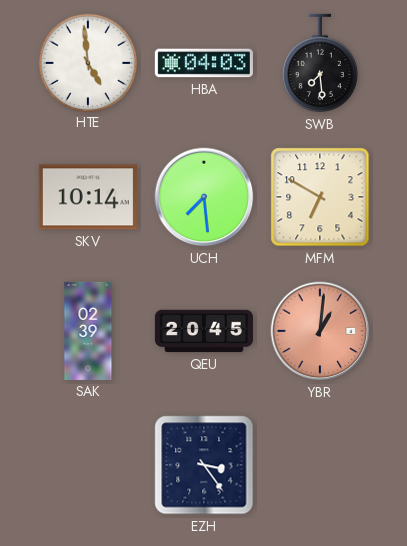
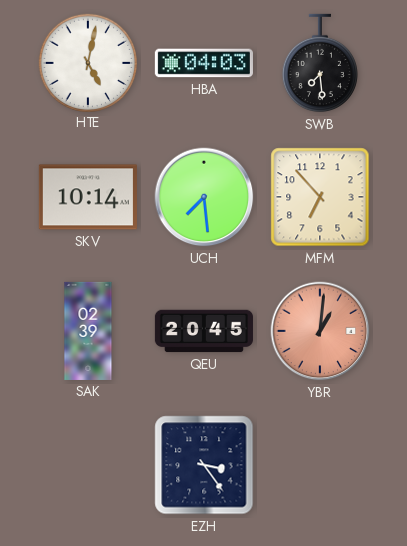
HTE: 4:59 -> 5:02 (87, 62)
MFM: 6:50 -> 6:53 (320, 197)
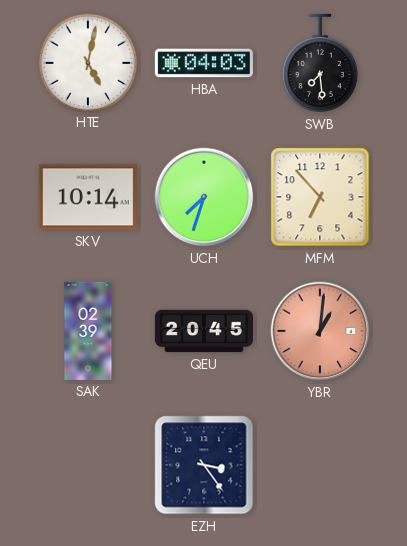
UCH: 7:29 -> 7:33 (204, 197)
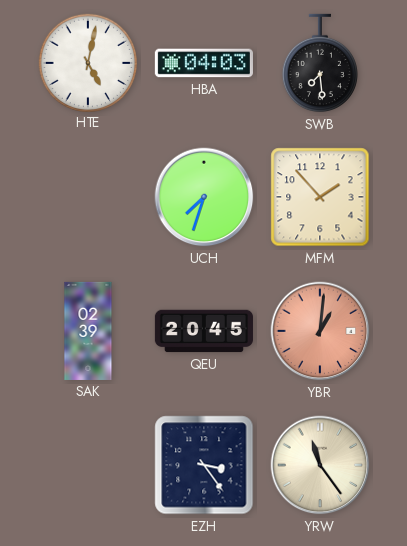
SKV: 10:14 -> none (88, 197)
MFM: 6:53 -> 1:53 (320, 197)
YRW: none -> 11:24 (320, 465)
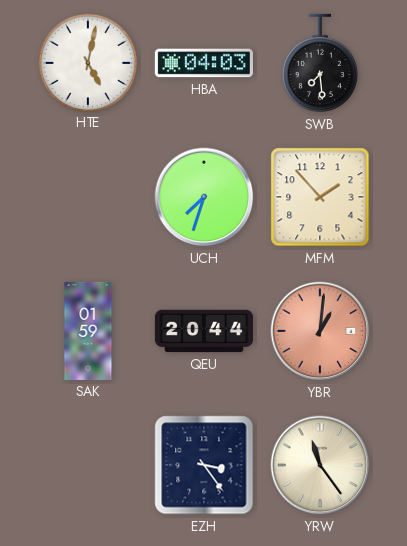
SAK: 02:39 -> 01:59 (88, 331)
QEU: 20:45 -> 20:44 (204, 331)
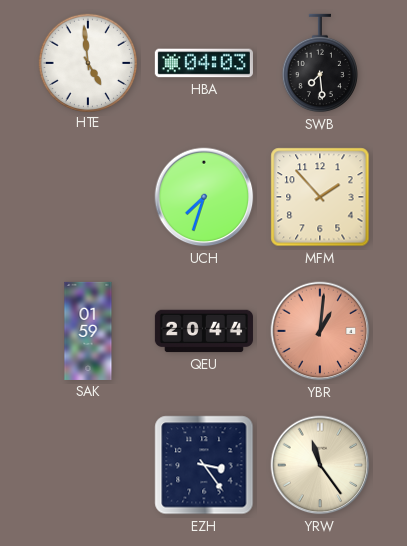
HTE: 5:02 -> 4:59 (87, 62)
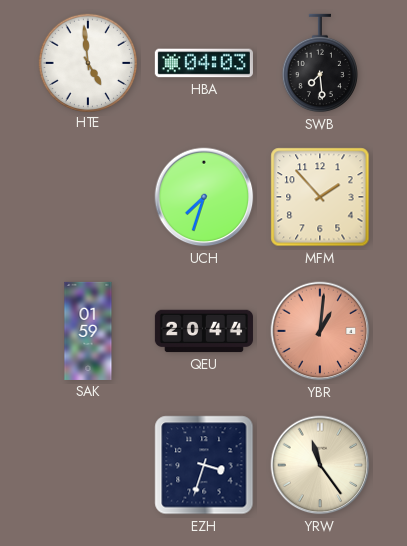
EZH: 3:24 -> 3:33 (204, 465)
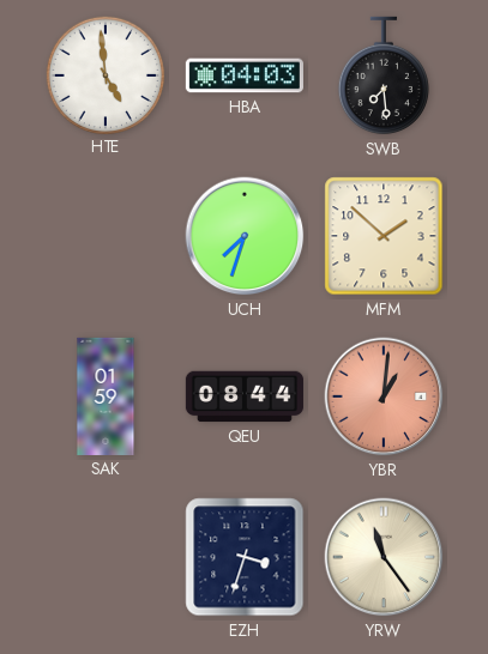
MFM: 1:53 -> 1:52 (384, 236)
QEU: 20:44 -> 08:44 (245, 396)
